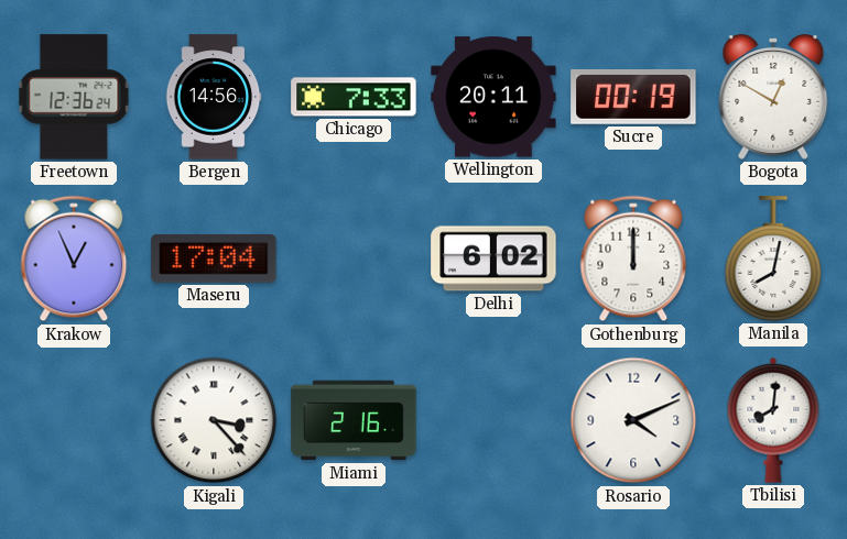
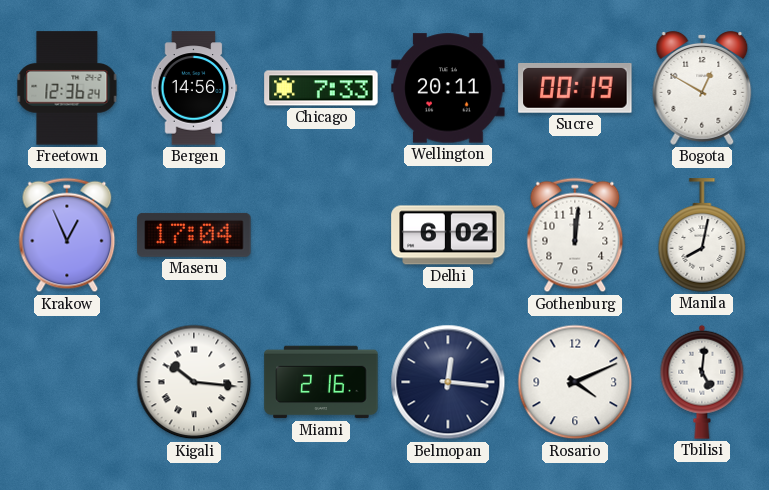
Gothenburg: 12:00 -> 12:01 (575, 235)
Kigali: 3:23 -> 10:16 (194, 382)
Belmopan: none -> 12:16 (448, 382)
Tbilisi: 8:01 -> 5:01 (702, 382)
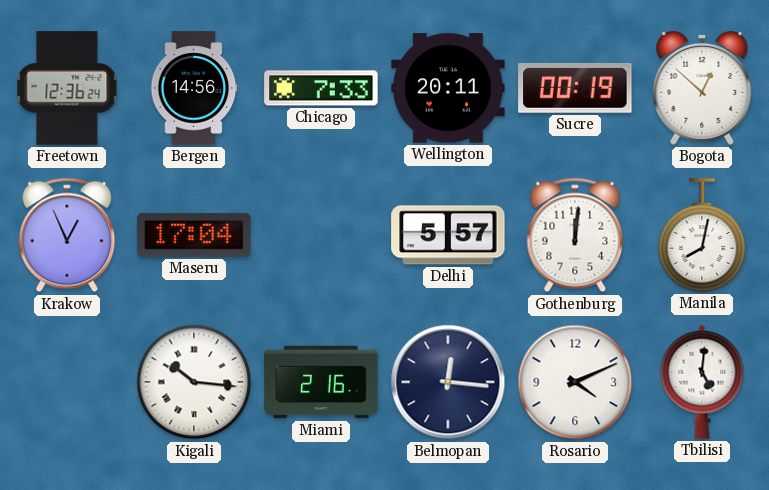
Bogota: 12:50 -> 12:52 (702, 89)
Delhi: 6:02 -> 5:57 (448, 235)
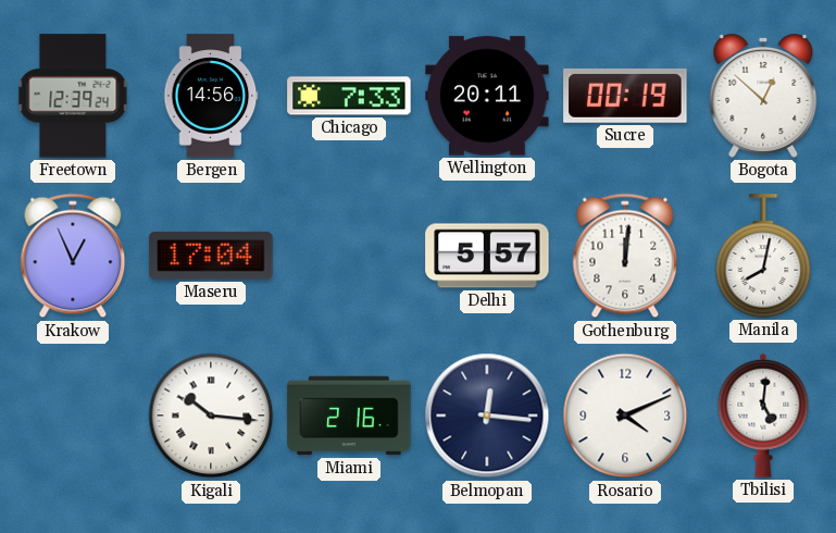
Freetown: 12:36 -> 12:39 (73, 96)
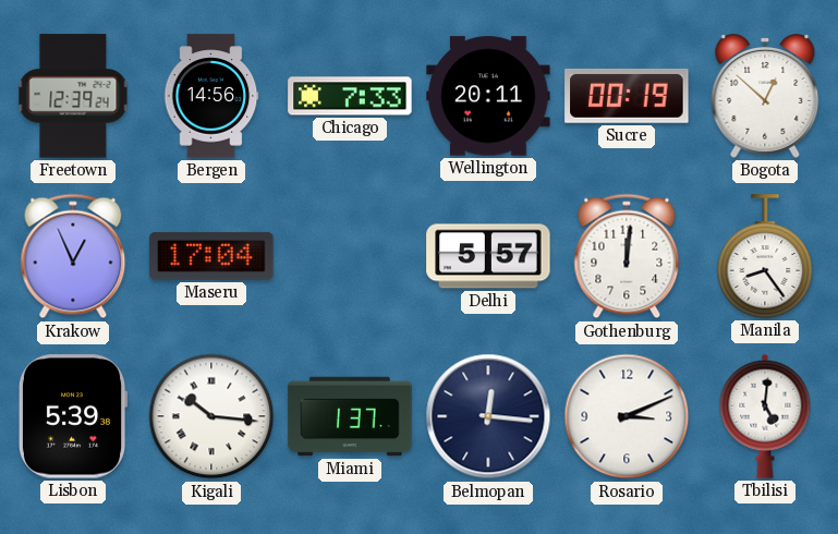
Manila: 8:02 -> 8:24 (765, 256)
Lisbon: none -> 5:39 (73, 416)
Miami: 2:16 -> 1:37 (350, 416)
Rosario: 4:11 -> 3:11 (627, 416)
